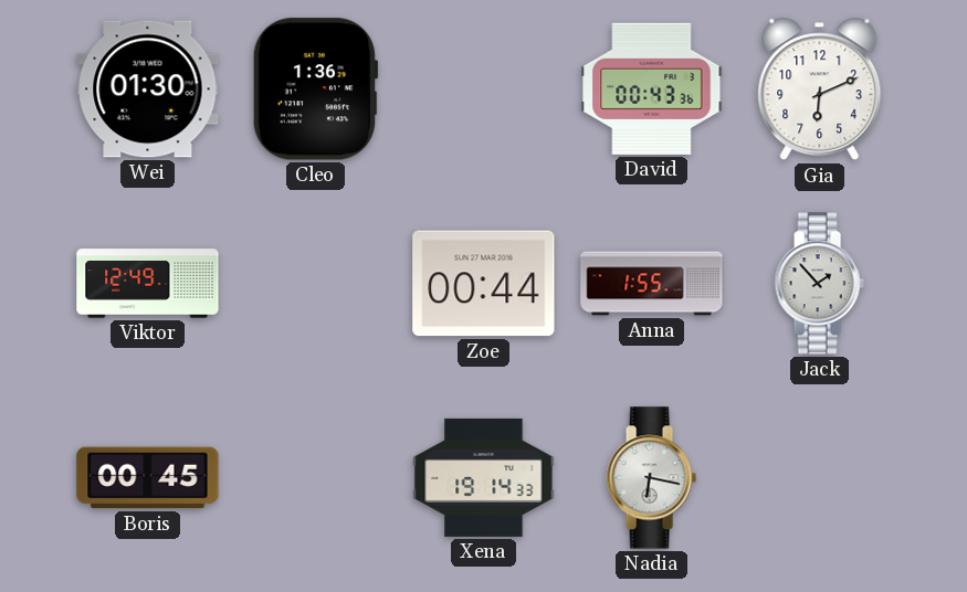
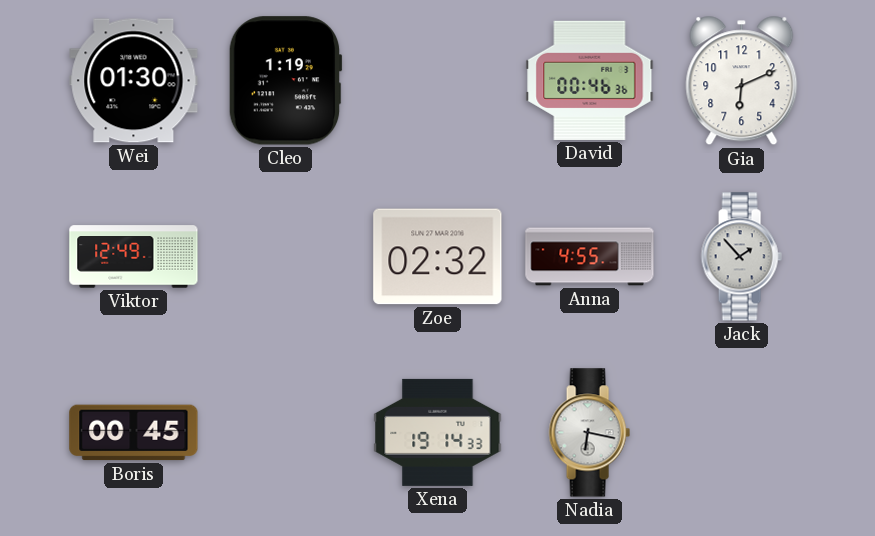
Cleo: 1:36 -> 1:19 (285, 81)
David: 00:43 -> 00:46 (590, 80)
Zoe: 00:44 -> 02:32 (438, 257)
Anna: 1:55 -> 4:55 (590, 257)
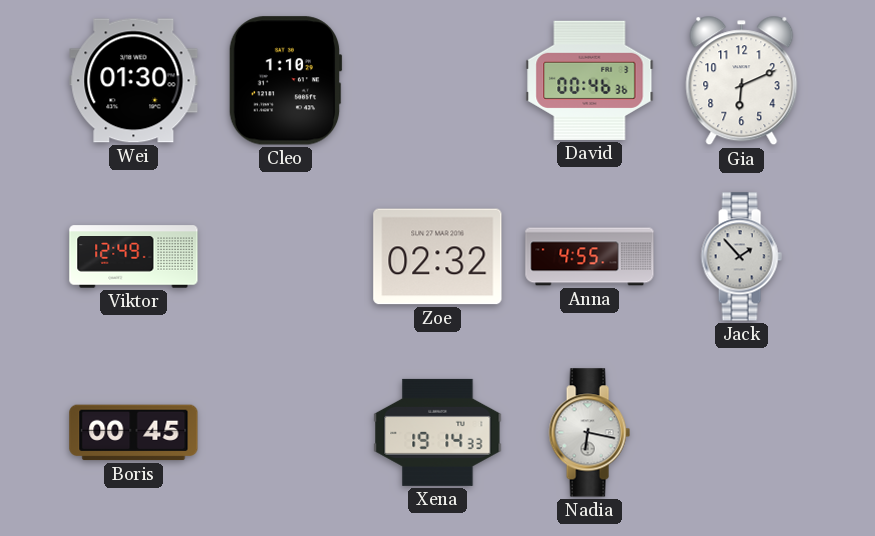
Cleo: 1:19 -> 1:10 (285, 81)
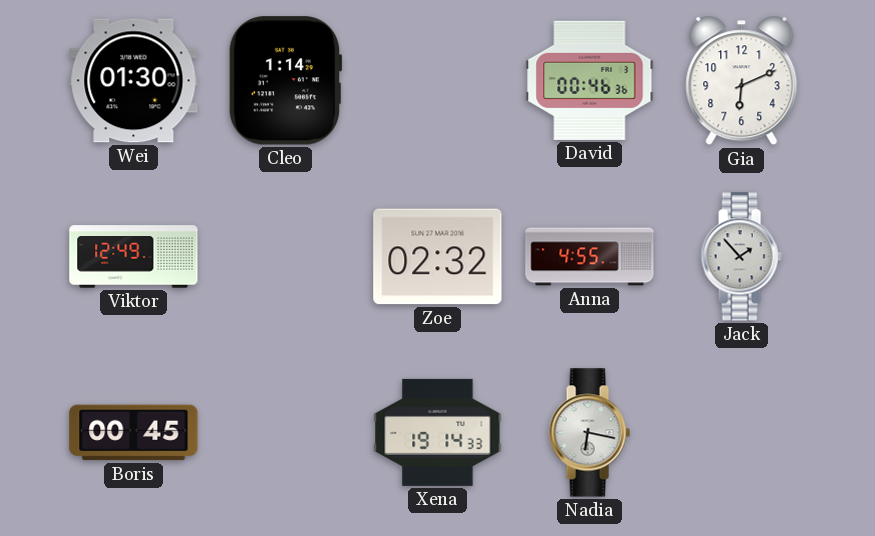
Cleo: 1:10 -> 1:14 (285, 81)
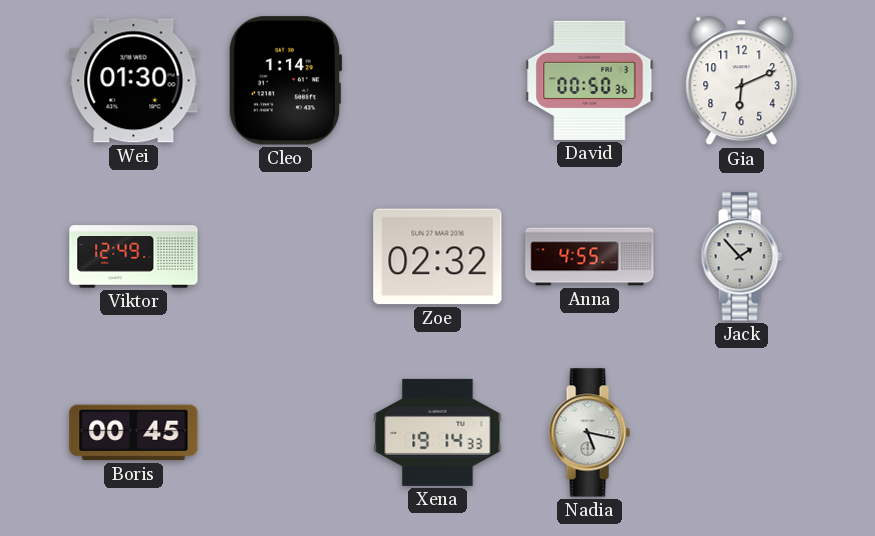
David: 00:46 -> 00:50 (590, 80)
Nadia: 6:17 -> 5:17 (589, 433)
